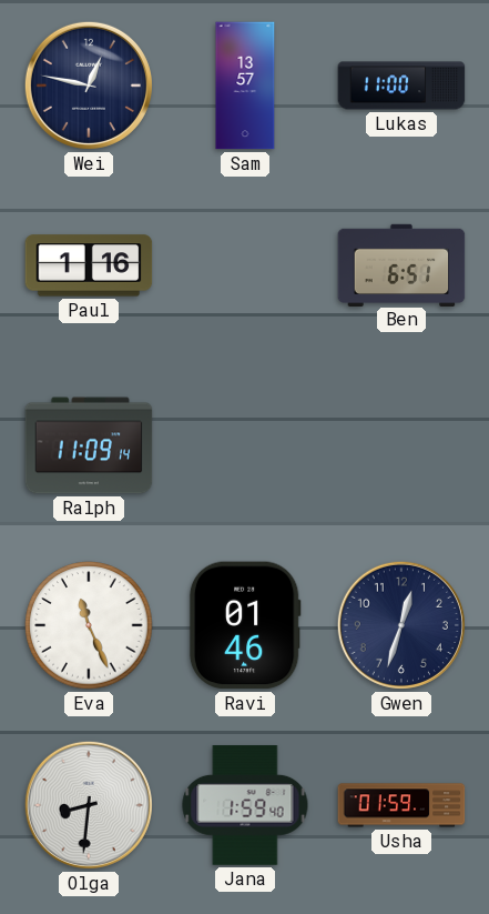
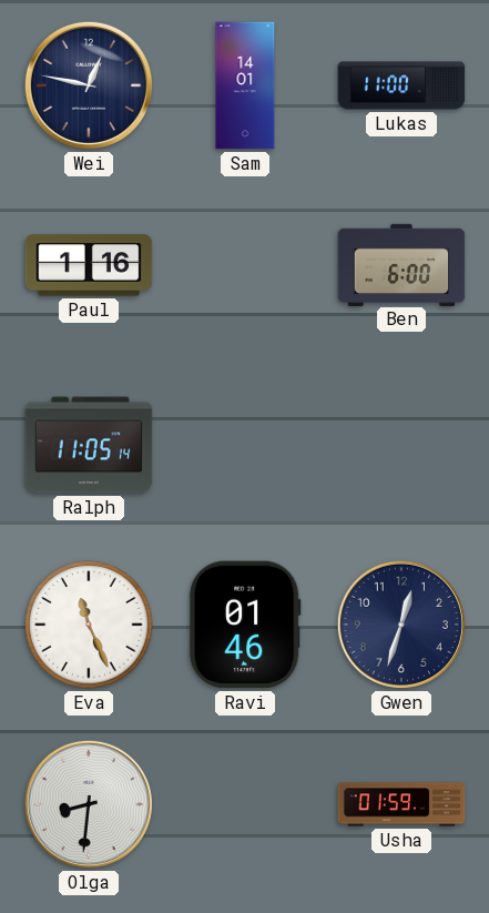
Sam: 13:57 -> 14:01 (245, 85)
Ben: 6:51 -> 6:00 (401, 264)
Ralph: 11:09 -> 11:05 (89, 445)
Jana: 1:59 -> none (245, 806)
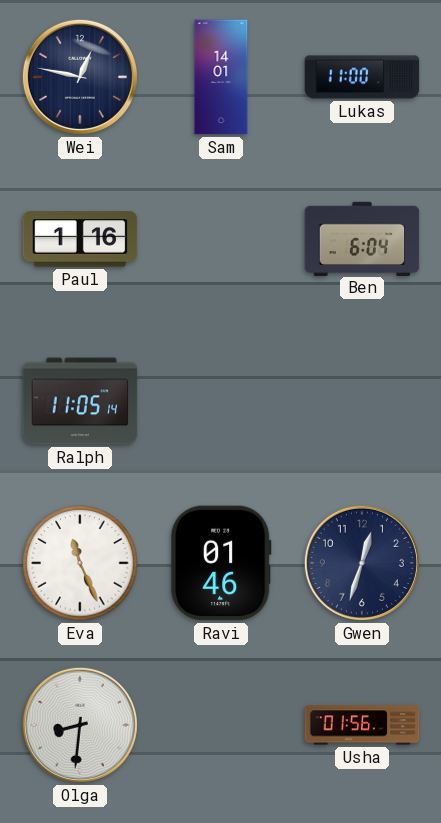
Ben: 6:00 -> 6:04 (362, 238)
Usha: 01:59 -> 01:56 (362, 725)
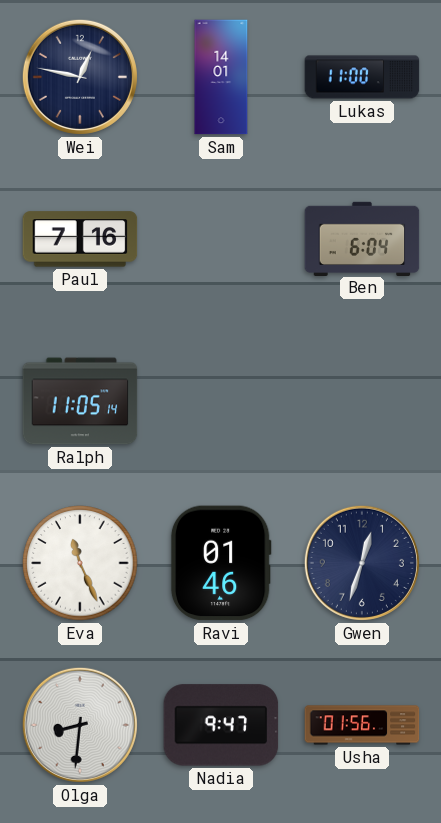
Paul: 1:16 -> 7:16 (80, 239)
Nadia: none -> 9:47 (221, 725)
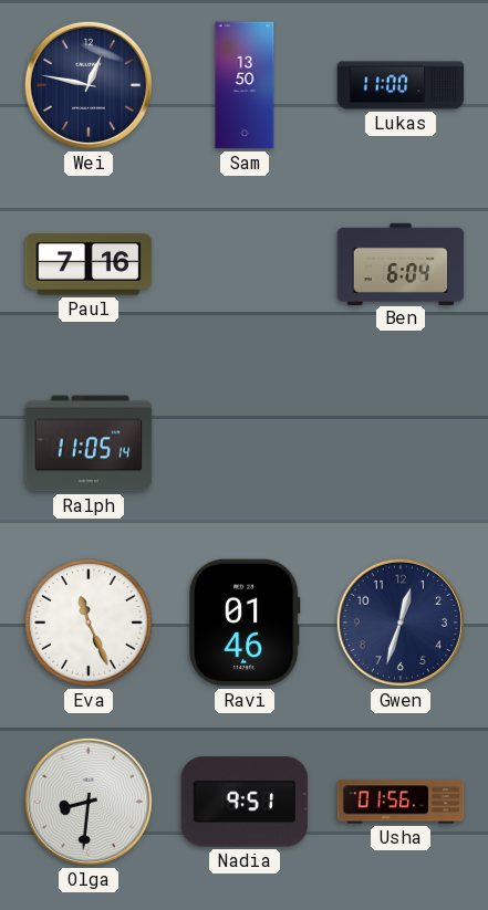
Sam: 14:01 -> 13:50 (245, 85)
Nadia: 9:47 -> 9:51 (245, 802)
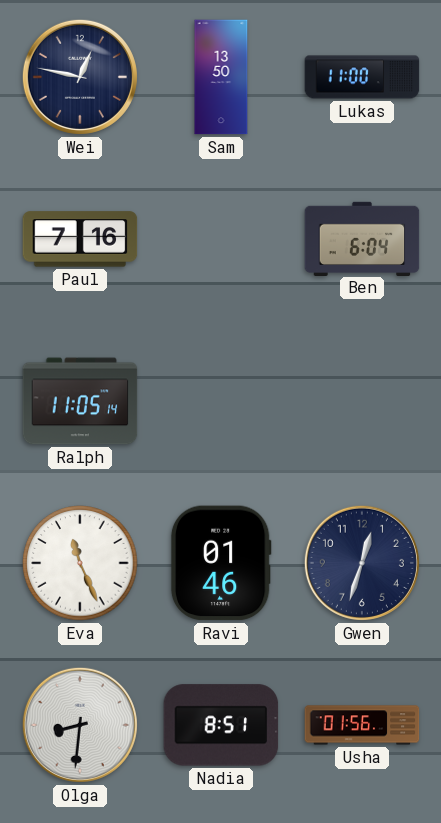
Nadia: 9:51 -> 8:51 (221, 725)
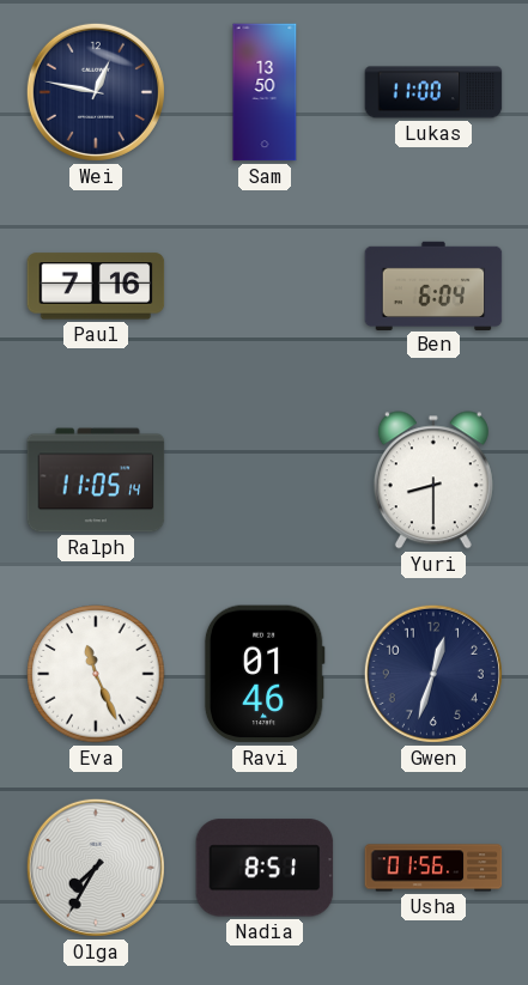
Yuri: none -> 8:30 (433, 480)
Olga: 8:31 -> 7:35 (96, 868)
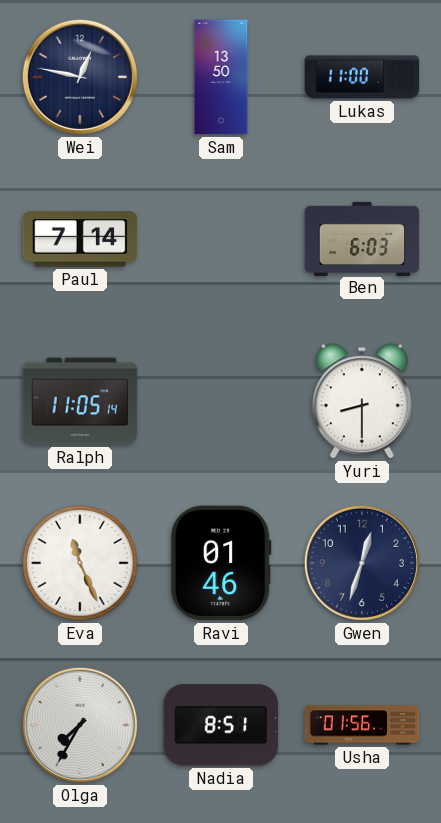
Paul: 7:16 -> 7:14 (80, 239)
Ben: 6:04 -> 6:03 (362, 238)
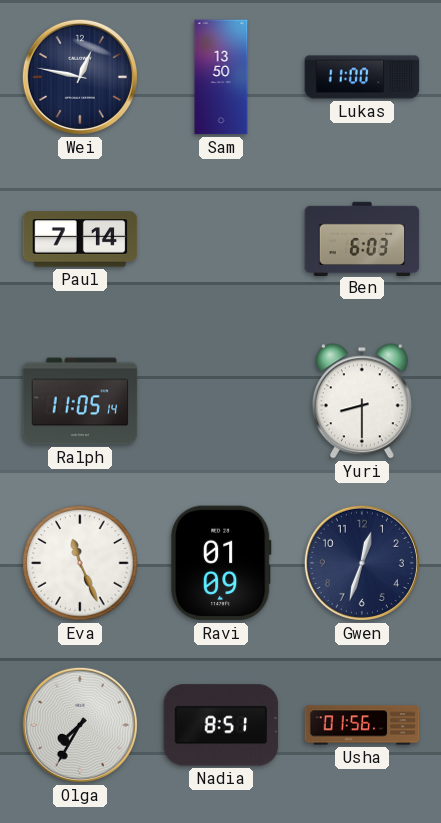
Ravi: 01:46 -> 01:09 (221, 563)
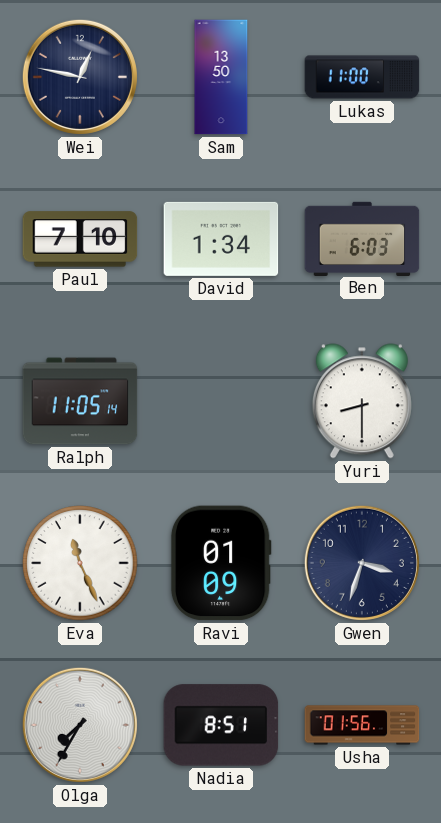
Paul: 7:14 -> 7:10 (80, 239)
David: none -> 1:34 (221, 239)
Gwen: 12:33 -> 3:33 (362, 563)
